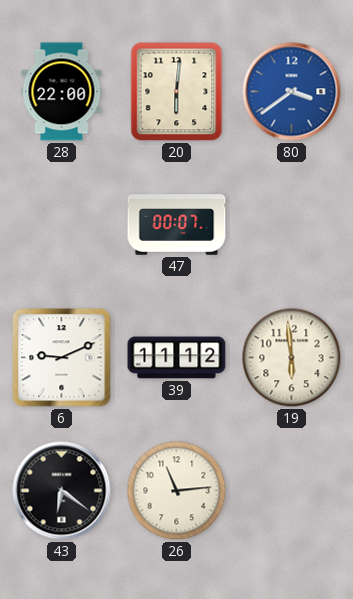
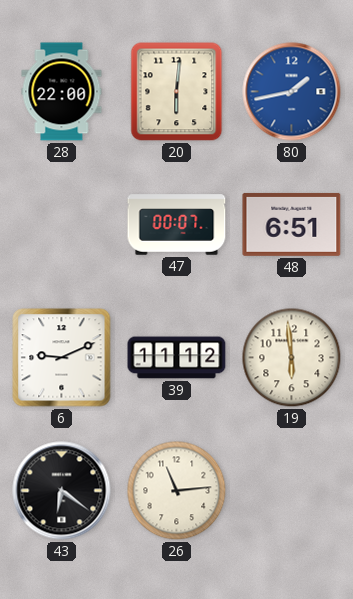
80: 3:39 -> 1:43 (292, 92)
48: none -> 6:51 (292, 224)
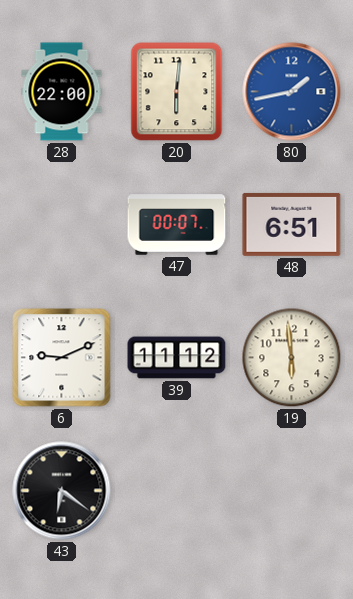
26: 11:14 -> none (177, 491)
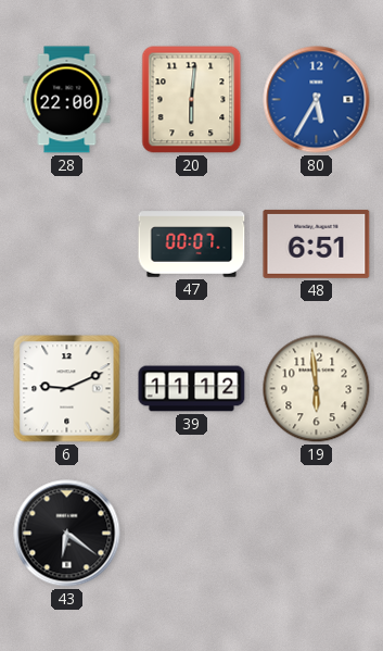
80: 1:43 -> 5:35 (317, 100)
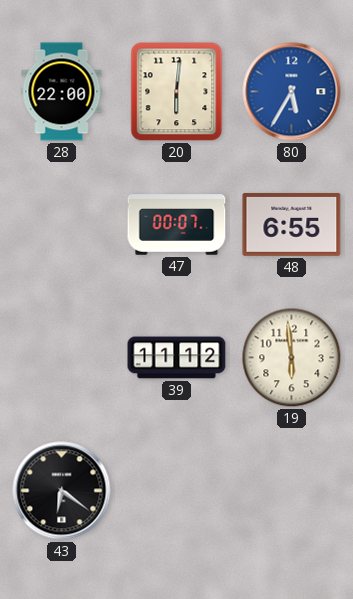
48: 6:51 -> 6:55 (292, 224)
6: 9:11 -> none (67, 389)
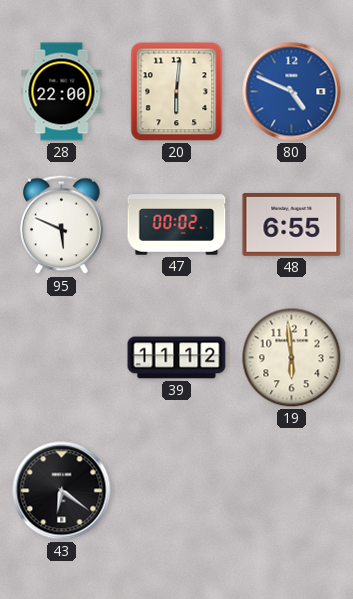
80: 5:35 -> 4:49 (292, 92)
95: none -> 5:49 (62, 225)
47: 00:07 -> 00:02 (177, 225)
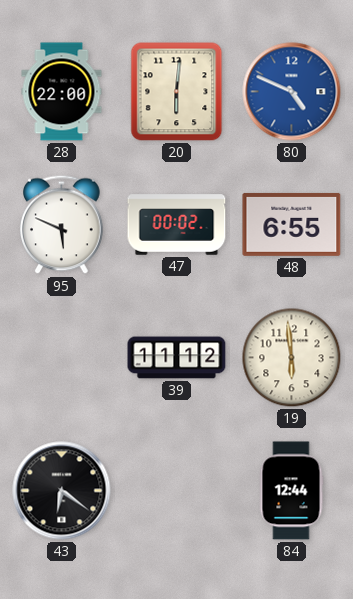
84: none -> 12:44 (291, 491)
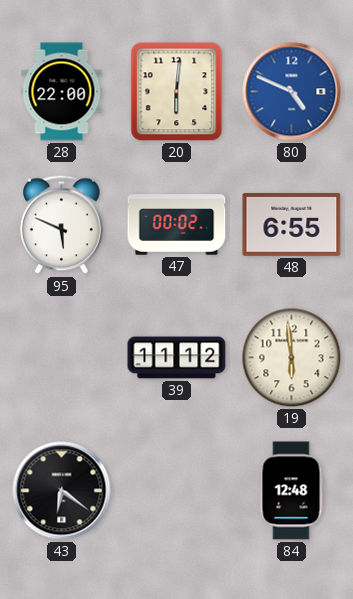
84: 12:44 -> 12:48 (291, 491)
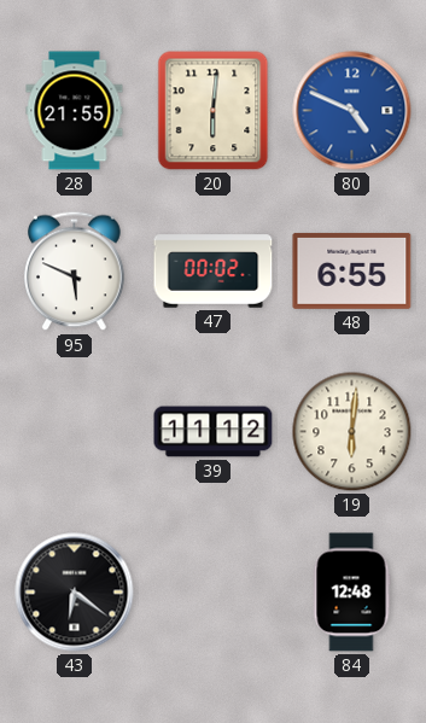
28: 22:00 -> 21:55 (75, 111)
19: 5:59 -> 6:01 (352, 432)
